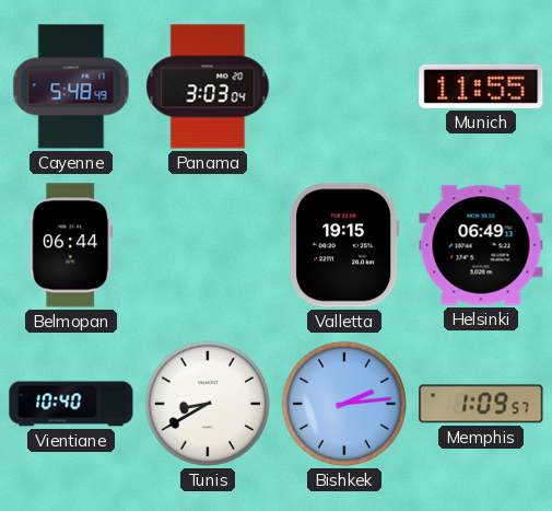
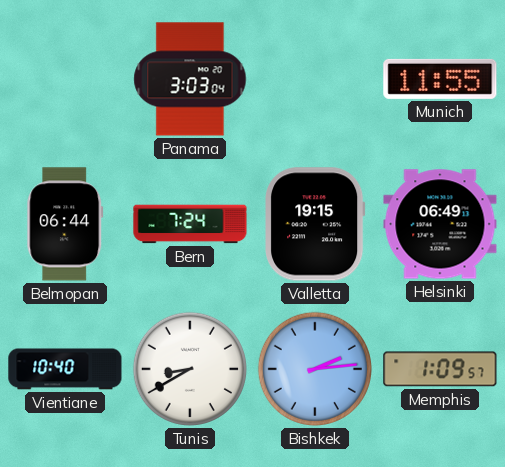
Cayenne: 5:48 -> none (71, 86)
Bern: none -> 7:24 (190, 224)
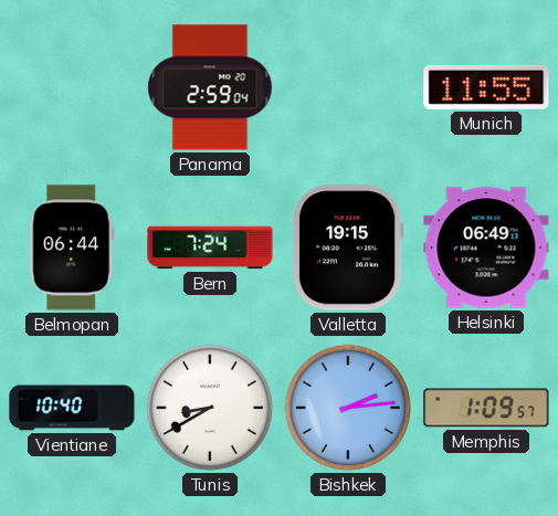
Panama: 3:03 -> 2:59 (210, 87)
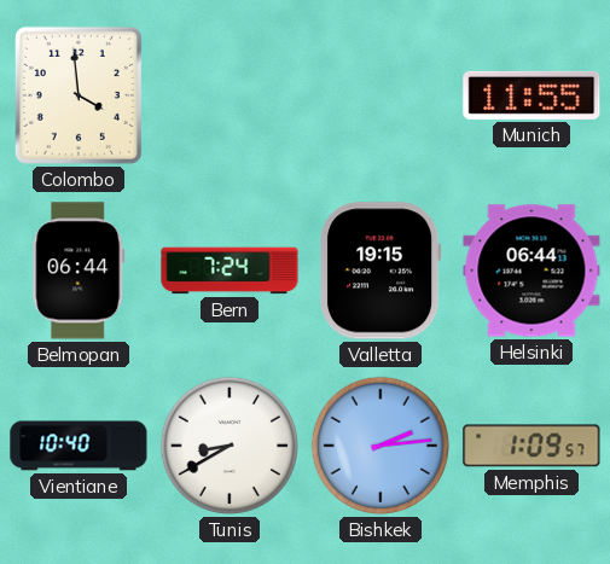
Colombo: none -> 3:59 (79, 95)
Panama: 2:59 -> none (210, 87)
Helsinki: 06:49 -> 06:44 (531, 271)
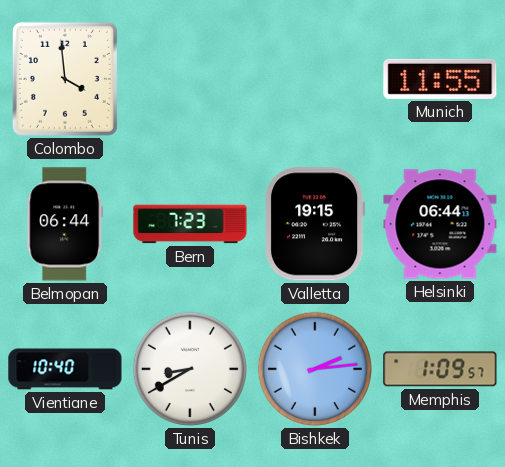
Bern: 7:24 -> 7:23 (190, 224)
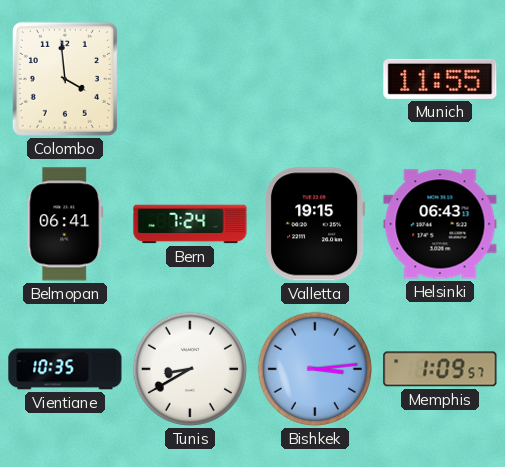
Belmopan: 06:44 -> 06:41 (65, 224)
Bern: 7:23 -> 7:24 (190, 224)
Helsinki: 06:44 -> 06:43 (440, 224)
Vientiane: 10:40 -> 10:35 (65, 369)
Bishkek: 2:14 -> 3:14 (315, 369)
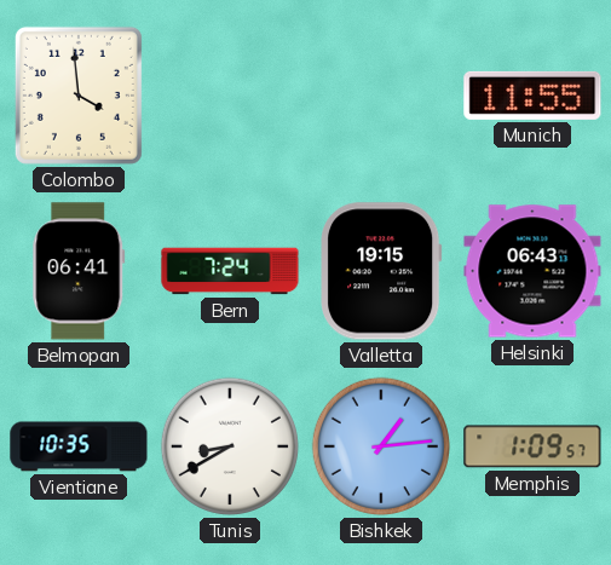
Bishkek: 3:14 -> 1:14 (381, 446)
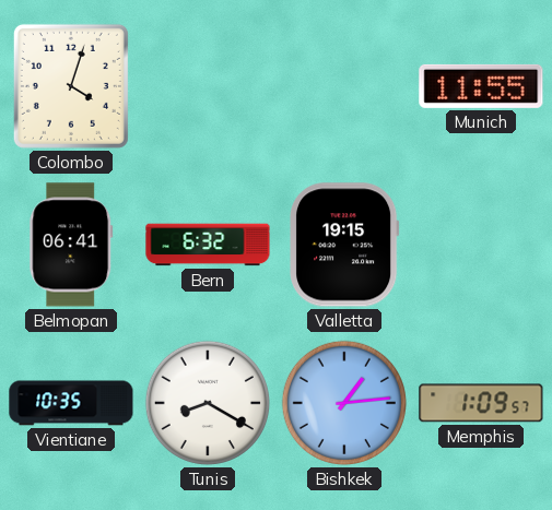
Colombo: 3:59 -> 4:03 (71, 86)
Bern: 7:24 -> 6:32 (208, 245)
Helsinki: 06:43 -> none (532, 271)
Tunis: 8:40 -> 8:20 (208, 403)
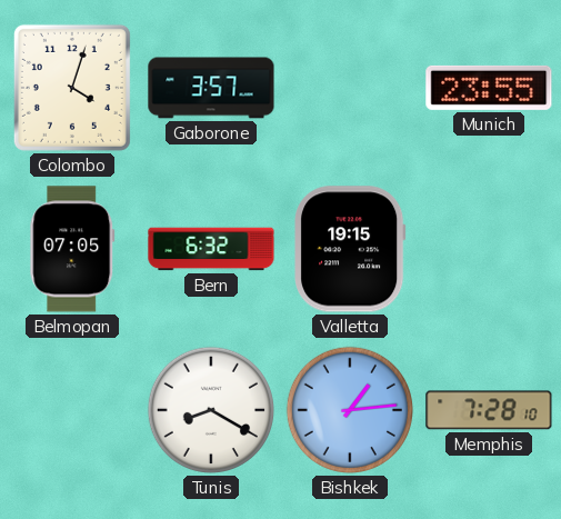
Gaborone: none -> 3:57 (211, 88)
Munich: 11:55 -> 23:55 (489, 88)
Belmopan: 06:41 -> 07:05 (72, 249)
Vientiane: 10:35 -> none (71, 403)
Memphis: 1:09 -> 7:28 (489, 410)
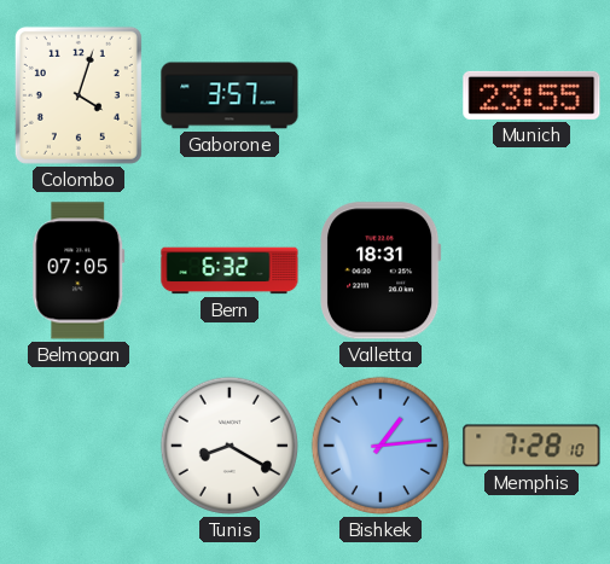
Valletta: 19:15 -> 18:31 (382, 271)
